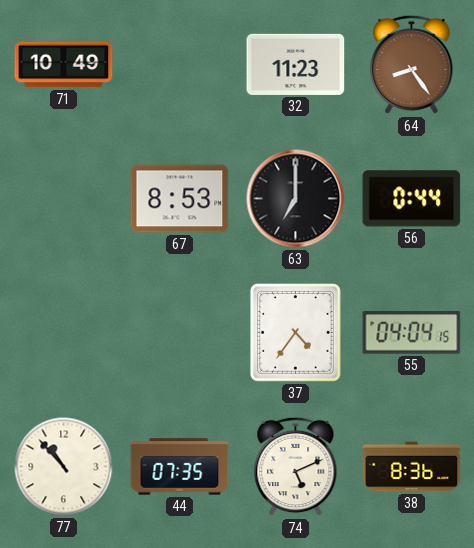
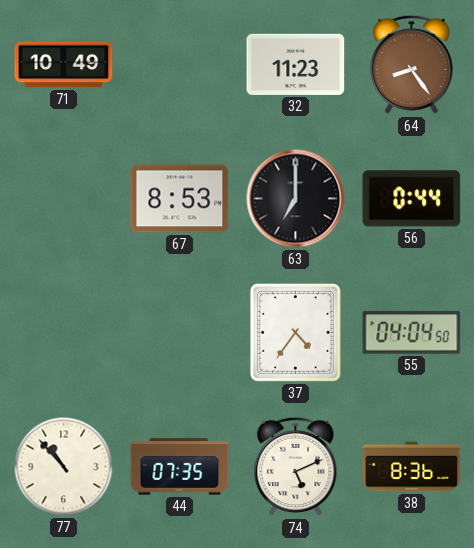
55: 04:04:15 -> 04:04:50 (412, 333)
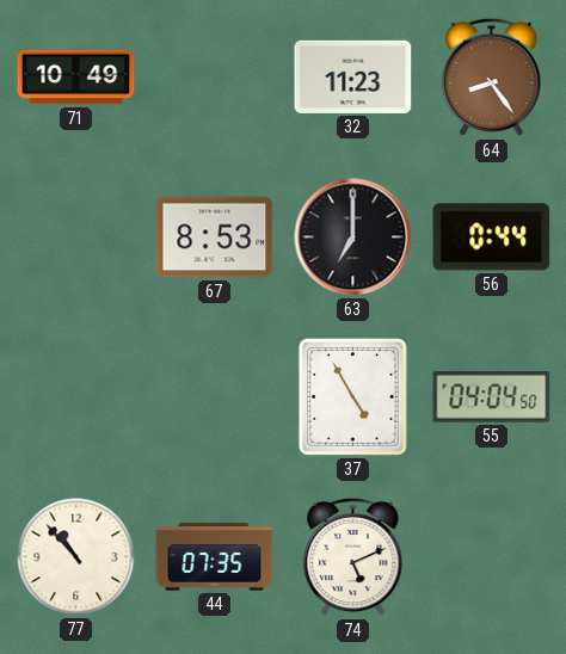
37: 4:36 -> 4:55 (353, 397)
38: 8:36 -> none (412, 467)
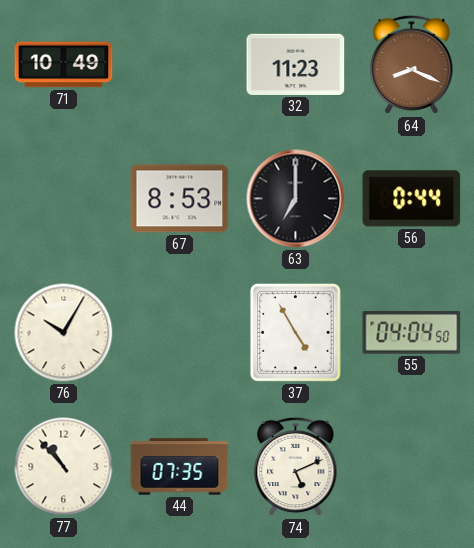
64: 8:24 -> 8:19 (412, 65)
76: none -> 10:05 (64, 333)
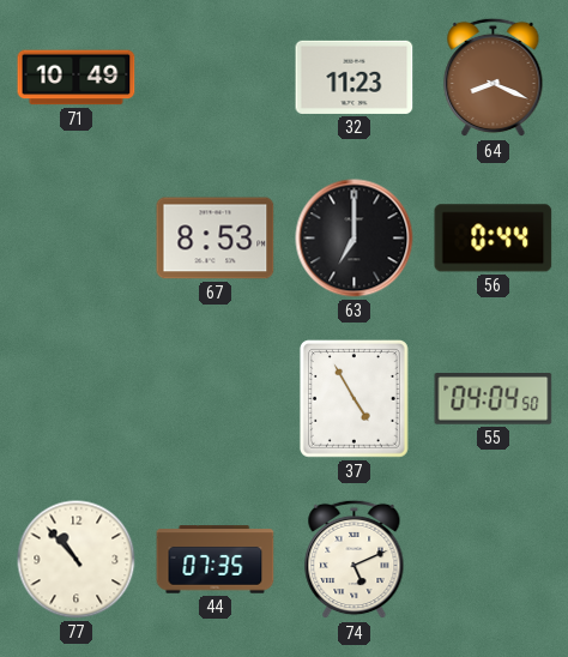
76: 10:05 -> none (64, 333)
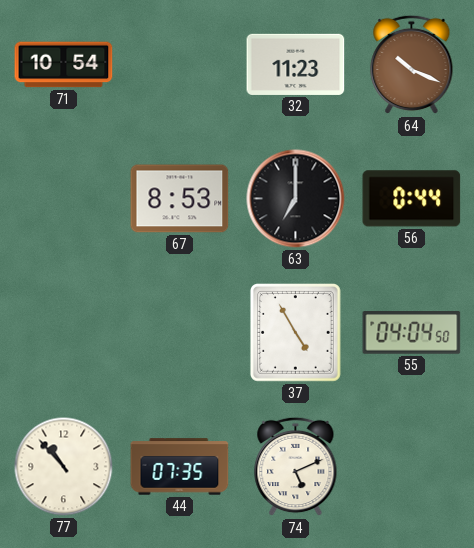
71: 10:49 -> 10:54 (64, 65)
64: 8:19 -> 10:19 (412, 65)
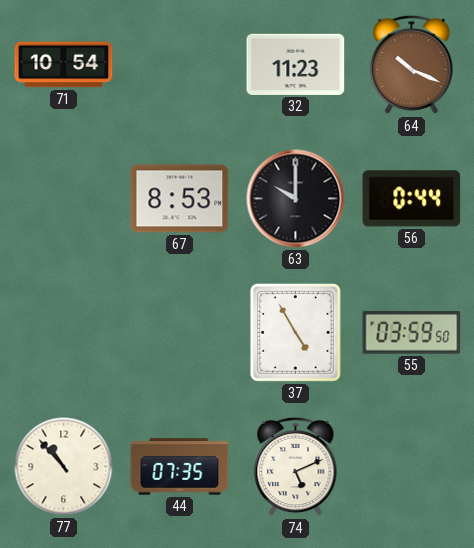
63: 7:00 -> 10:00 (296, 199)
55: 04:04 -> 03:59 (412, 333)
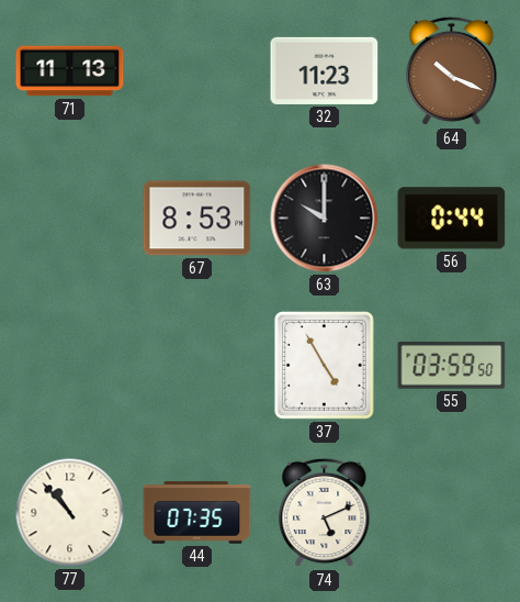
71: 10:54 -> 11:13 (70, 71)
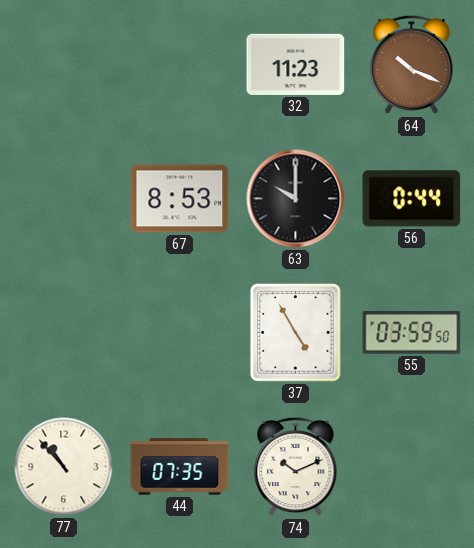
71: 11:13 -> none (70, 71)
74: 5:11 -> 10:11 (296, 467)
